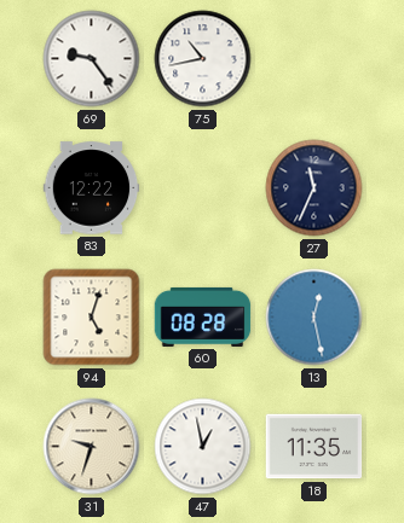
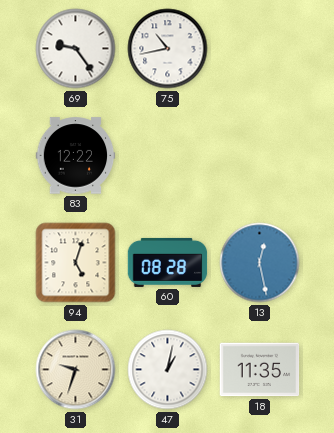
27: 11:34 -> none (314, 188)
47: 12:58 -> 1:02 (168, 370)
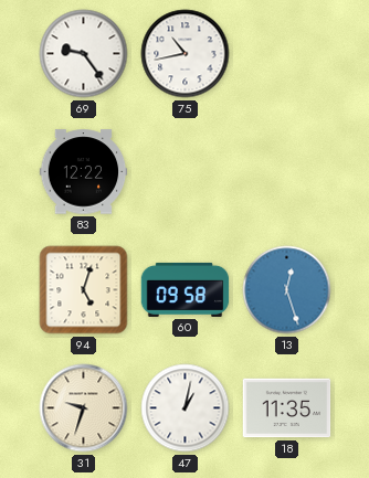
60: 08:28 -> 09:58 (186, 289)
13: 12:28 -> 12:27 (287, 290)
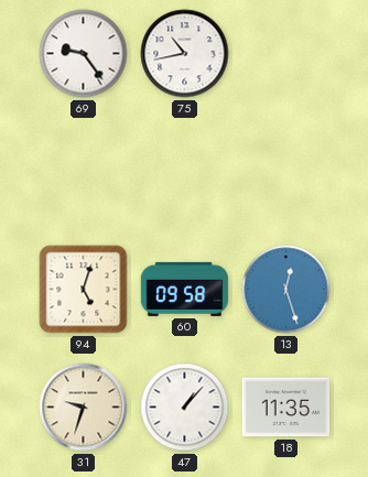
83: 12:22 -> none (84, 172)
47: 1:02 -> 1:07 (185, 408)
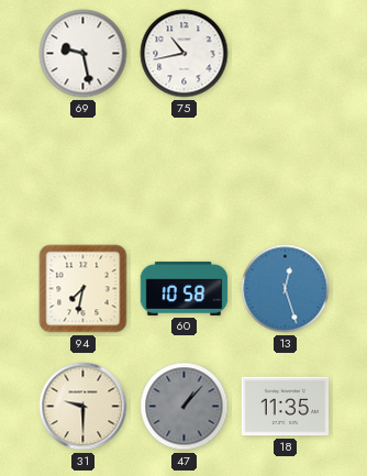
69: 9:24 -> 9:28 (84, 54)
94: 5:03 -> 7:32 (84, 289)
60: 09:58 -> 10:58 (185, 288)
31: 9:33 -> 9:30 (84, 407)
47 dial: white -> grey (185, 407)
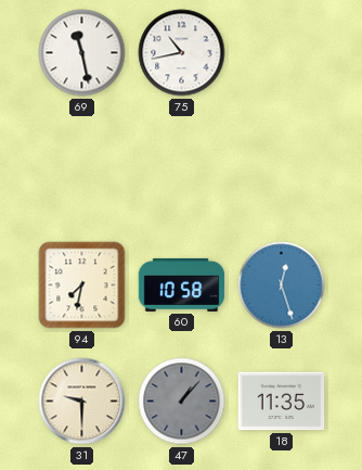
69: 9:28 -> 11:28 (82, 53)
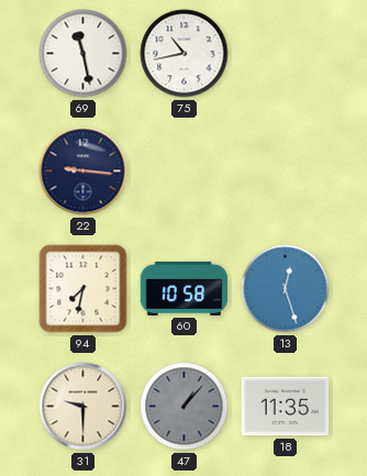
22: none -> 9:16 (84, 171)
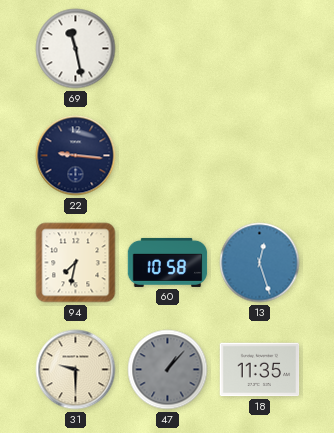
75: 10:43 -> none (185, 54)
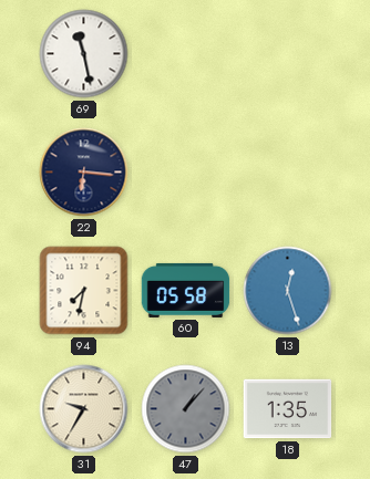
22: 9:16 -> 6:16 (84, 173)
60: 10:58 -> 05:58 (186, 290)
31: 9:30 -> 9:35 (84, 409)
18: 11:35 -> 1:35 (288, 409)
